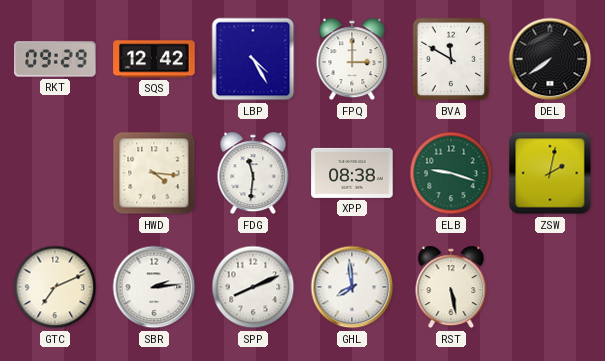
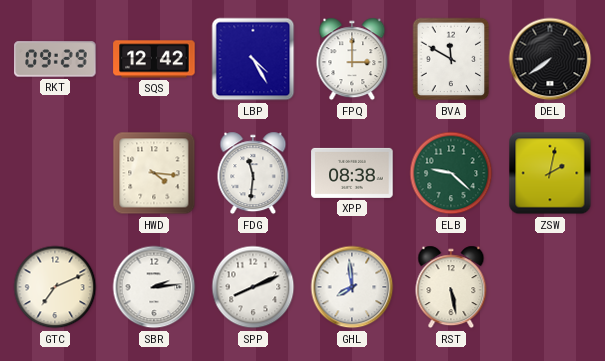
ELB: 9:18 -> 9:22 (451, 173)
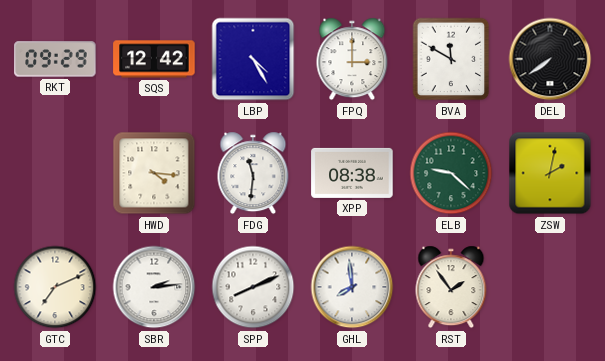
RST: 5:28 -> 1:54 (451, 287)
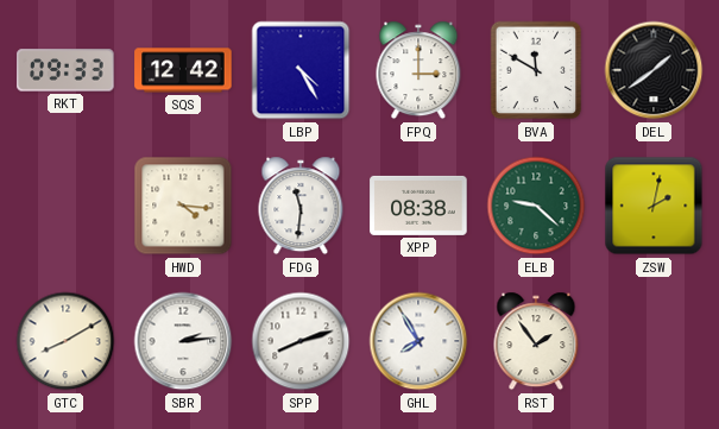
RKT: 09:29 -> 09:33 (65, 70)
DEL: 7:39 -> 1:39 (654, 70)
GTC: 7:11 -> 8:10 (65, 341)
SPP: 8:11 -> 8:12 (301, 341)
GHL: 7:59 -> 7:55 (418, 341)
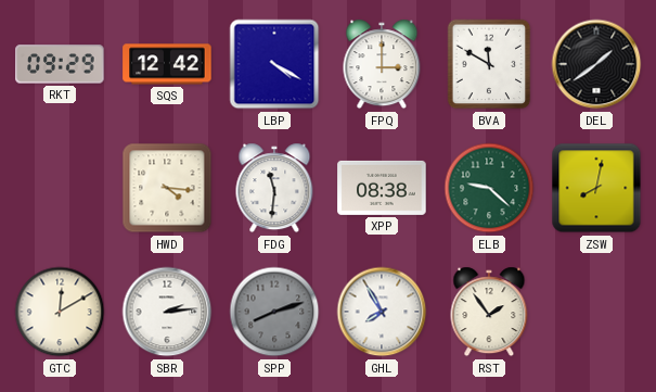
RKT: 09:33 -> 09:29 (60, 64)
LBP: 4:25 -> 4:20 (274, 64)
ZSW: 2:02 -> 8:02 (596, 188)
GTC: 8:10 -> 12:10 (60, 312)
SPP dial: white -> grey (274, 312)
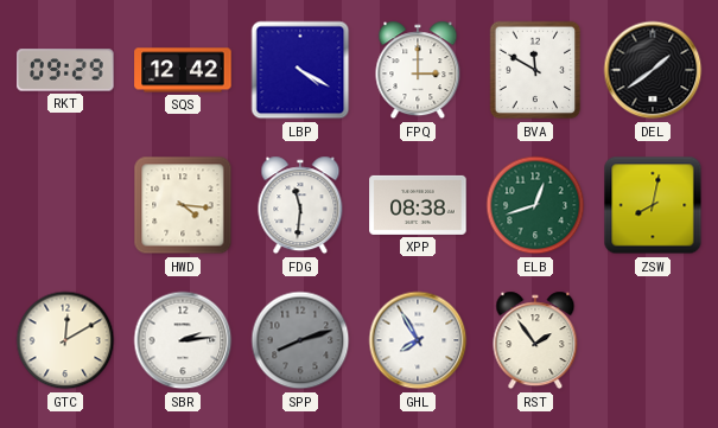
ELB: 9:22 -> 12:42 (535, 205)
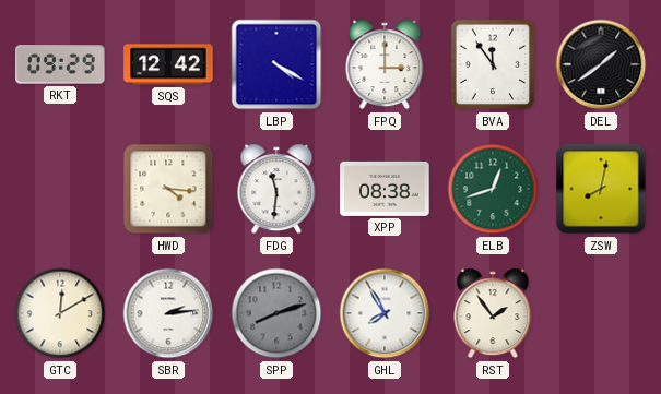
BVA: 11:50 -> 11:54 (493, 64)
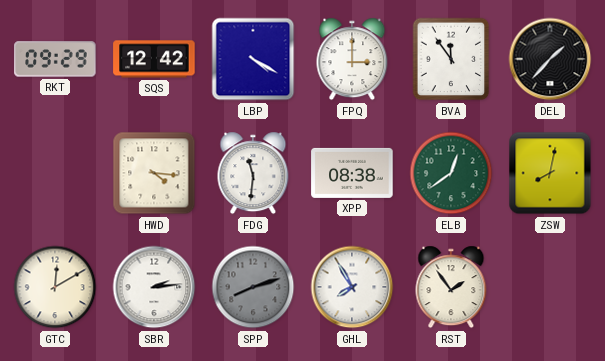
DEL: 1:39 -> 1:37 (550, 59)
ELB: 12:42 -> 12:39 (451, 173)
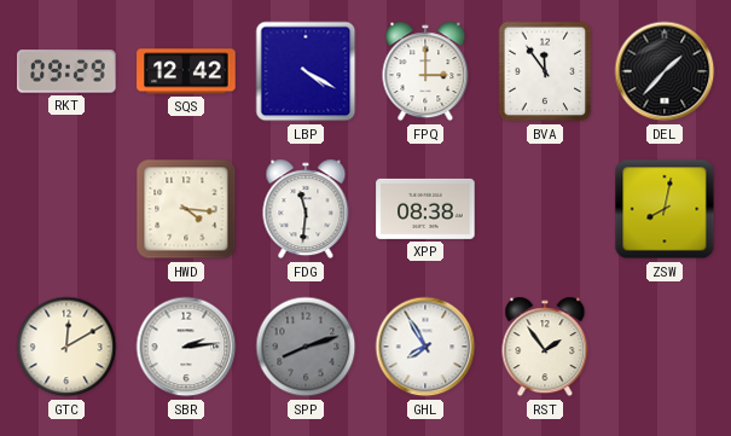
ELB: 12:39 -> none (451, 173)
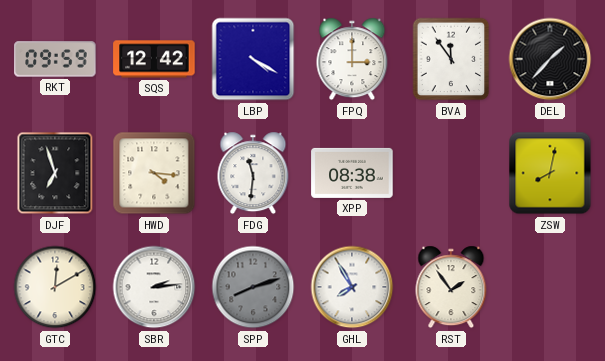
RKT: 09:29 -> 09:59 (55, 59)
DJF: none -> 6:57 (55, 173)
